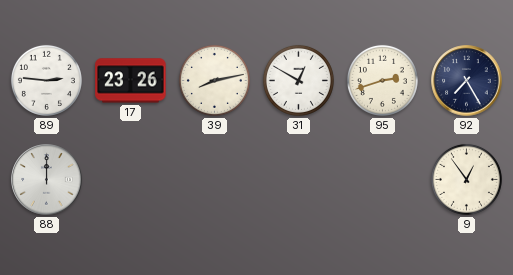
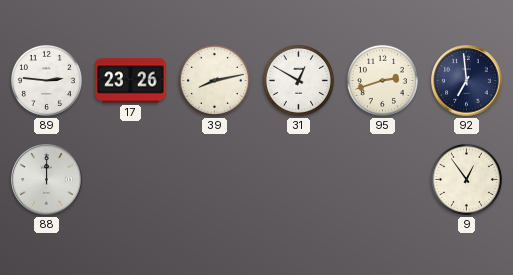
92: 7:25 -> 6:59 (467, 81)
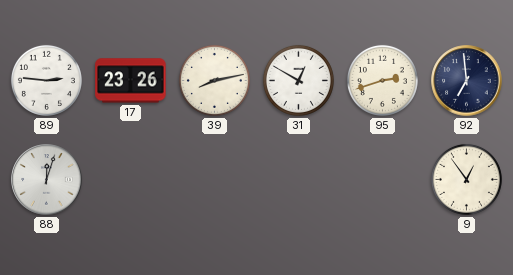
88: 12:00 -> 12:03 (47, 180)
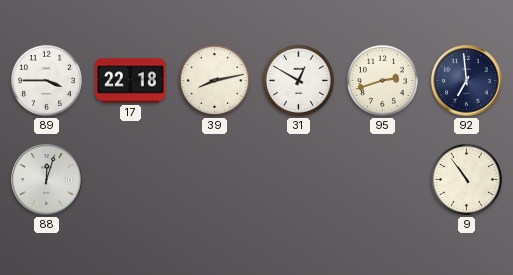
89: 2:46 -> 3:45 (46, 80)
17: 23:26 -> 22:18 (131, 81)
9: 12:54 -> 10:54 (466, 179)
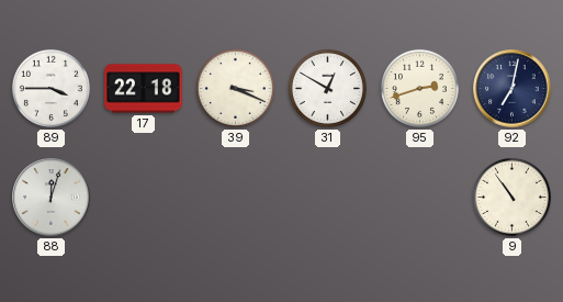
39: 8:13 -> 3:19 (235, 88)
92: 6:59 -> 7:02 (513, 89)
